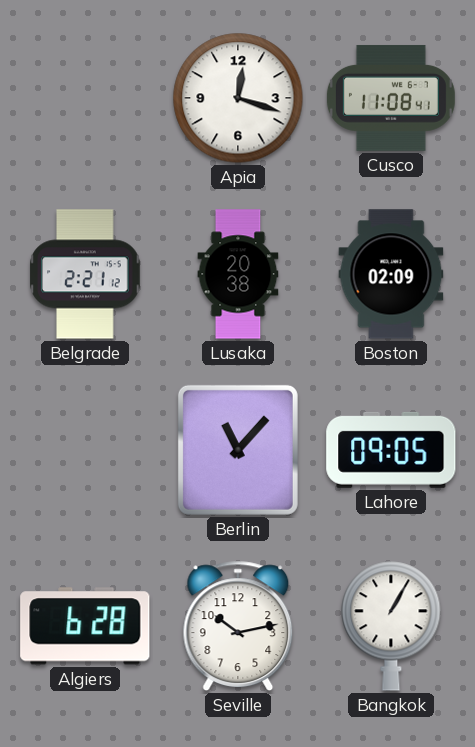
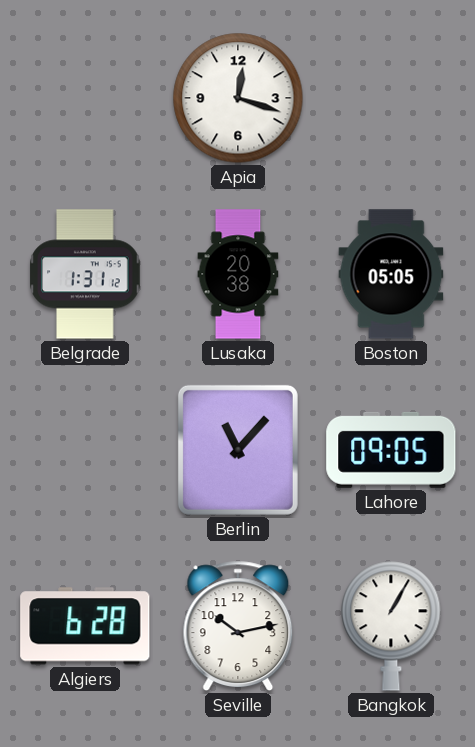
Cusco: 11:08 -> none (391, 98)
Belgrade: 2:21 -> 1:31 (85, 274)
Boston: 02:09 -> 05:05 (391, 274)
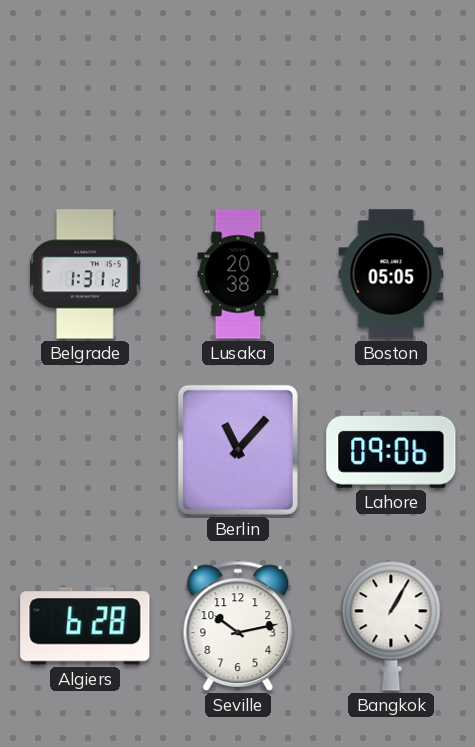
Apia: 12:18 -> none (238, 98)
Lahore: 09:05 -> 09:06 (391, 450)
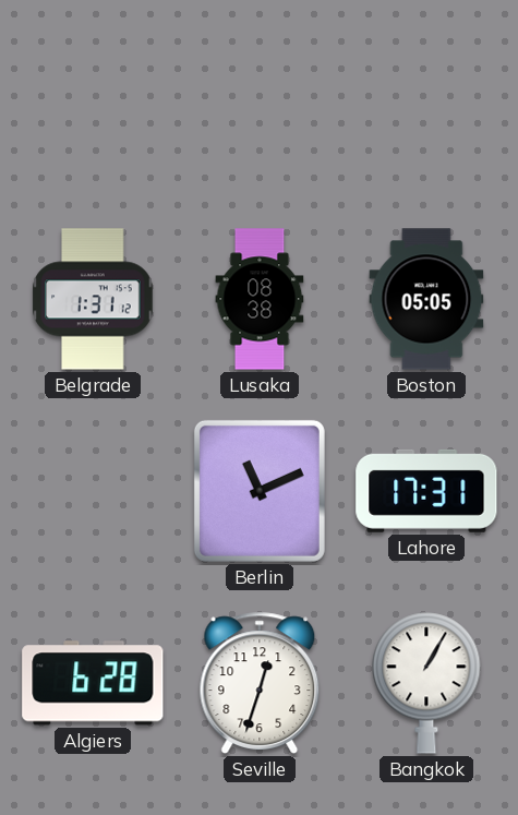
Lusaka: 20:38 -> 08:38 (260, 299)
Berlin: 11:07 -> 11:11 (260, 491)
Lahore: 09:06 -> 17:31 (426, 491)
Seville: 10:13 -> 12:33 (260, 683)
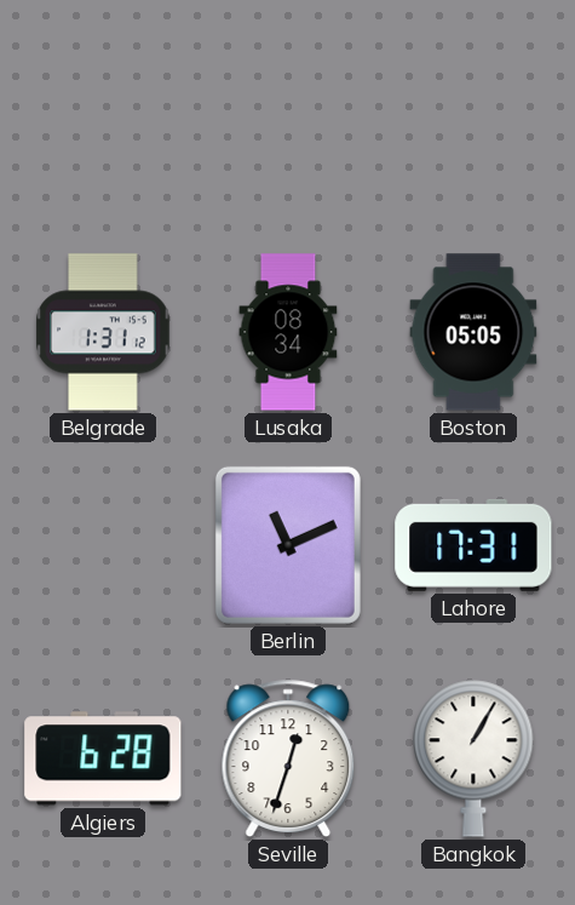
Lusaka: 08:38 -> 08:34 (288, 332)
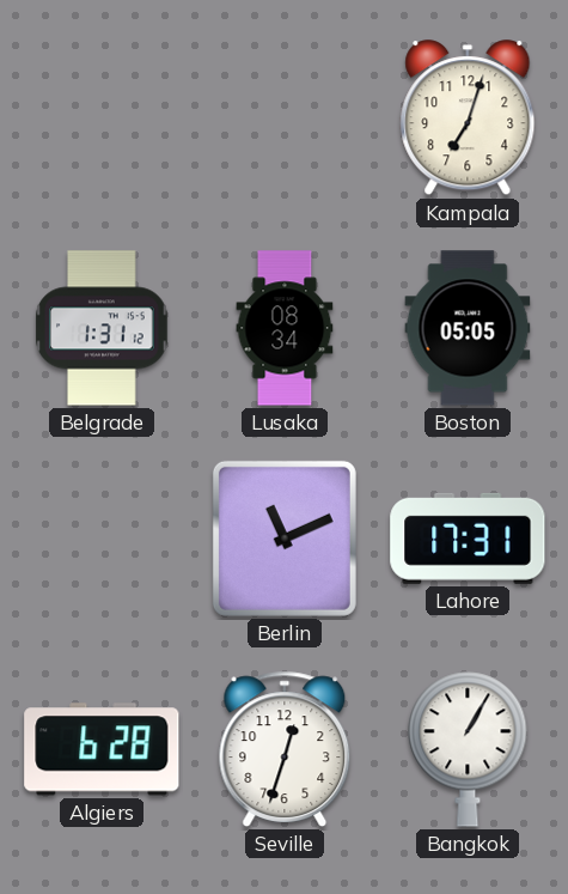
Kampala: none -> 7:03 (468, 118)
